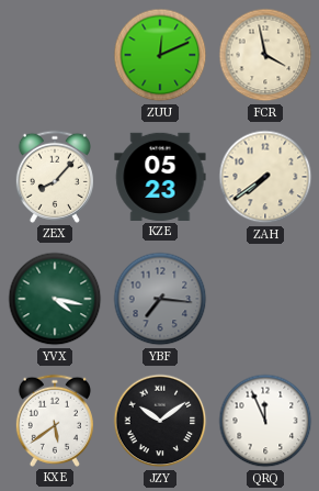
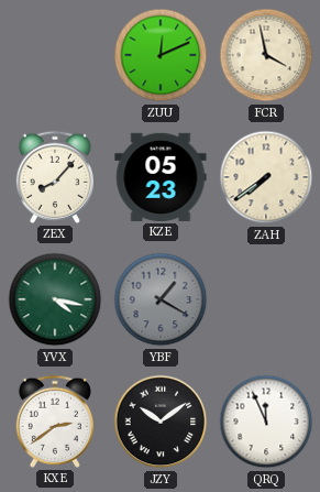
YBF: 7:16 -> 1:20 (161, 299)
KXE: 5:39 -> 2:39 (55, 422)
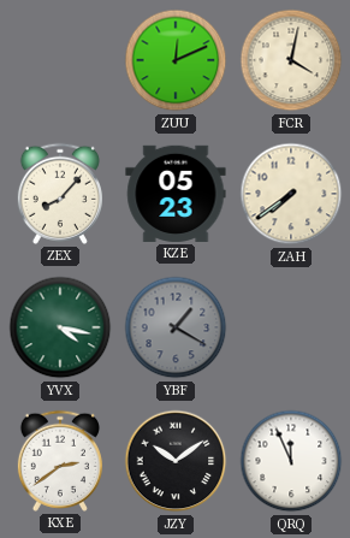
FCR: 3:58 -> 4:02 (291, 60)
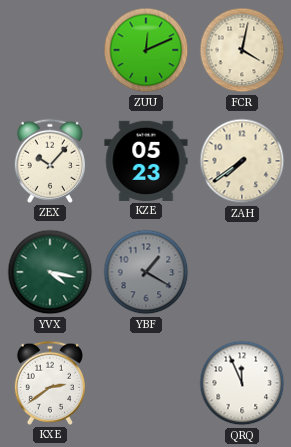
ZEX: 8:07 -> 10:07 (50, 161)
JZY: 10:09 -> none (176, 461)
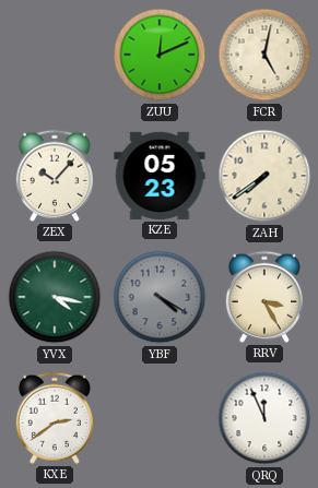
FCR: 4:02 -> 5:02 (264, 55)
YBF: 1:20 -> 4:20 (160, 297)
RRV: none -> 3:25 (264, 297)
